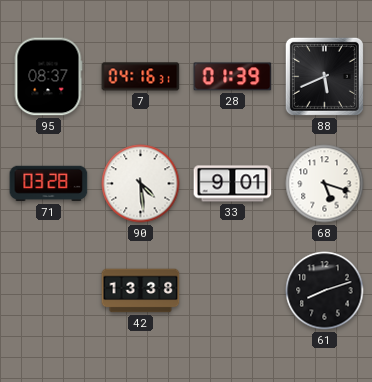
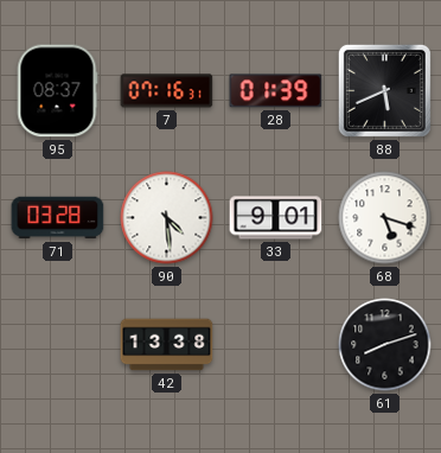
7: 04:16 -> 07:16 (167, 91)
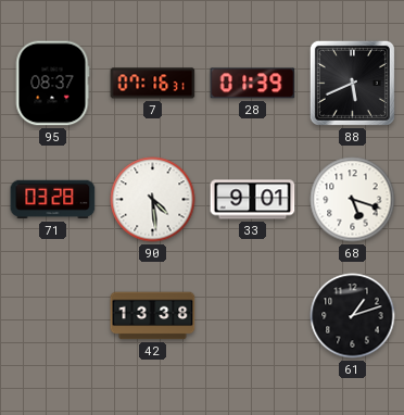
61: 8:12 -> 1:12 (353, 316)
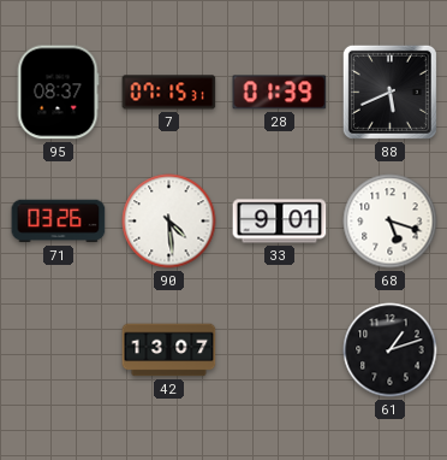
7: 07:16 -> 07:15 (169, 93)
71: 03:28 -> 03:26 (59, 222)
42: 13:38 -> 13:07 (169, 350)
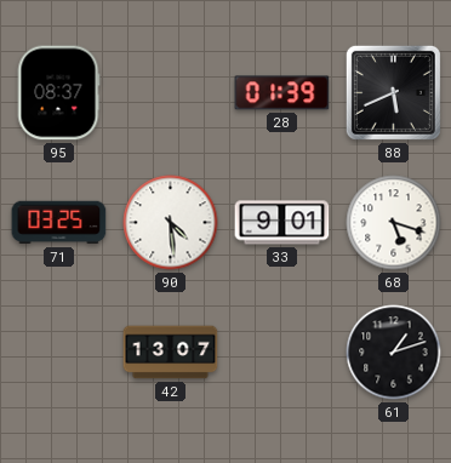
7: 07:15 -> none (169, 93)
71: 03:26 -> 03:25 (59, 223)
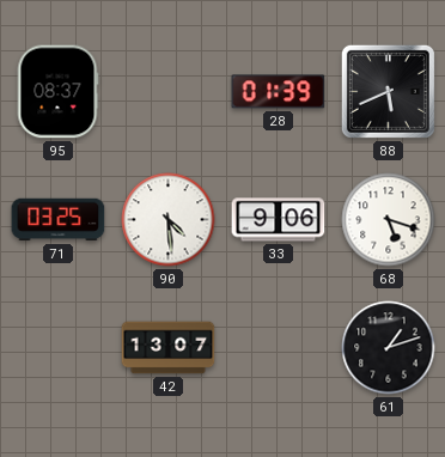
33: 9:01 -> 9:06 (279, 220)
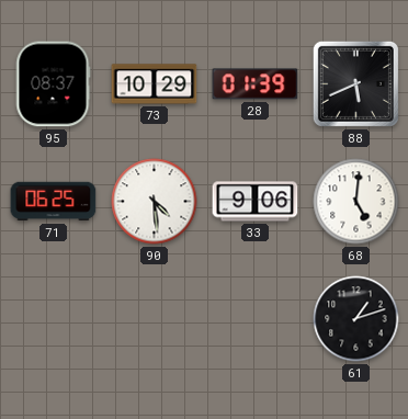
73: none -> 10:29 (155, 84)
71: 03:25 -> 06:25 (54, 202)
68: 5:18 -> 5:01 (356, 202)
42: 13:07 -> none (169, 348)
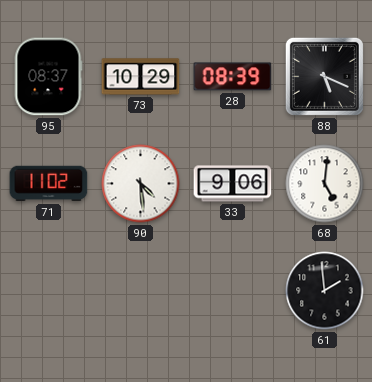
28: 01:39 -> 08:39 (233, 77)
88: 5:41 -> 5:19 (324, 76)
71: 06:25 -> 11:02 (49, 184)
61: 1:12 -> 1:59 (325, 291)
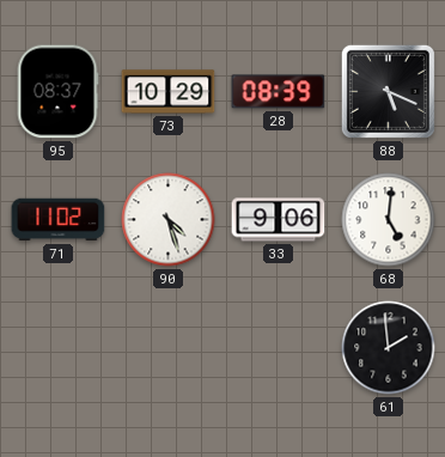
90: 4:29 -> 4:27 (169, 220)
